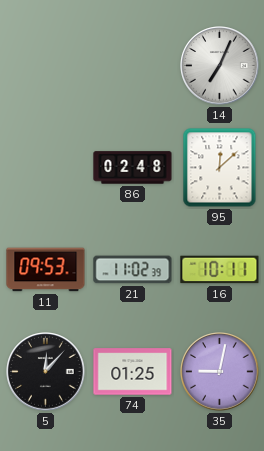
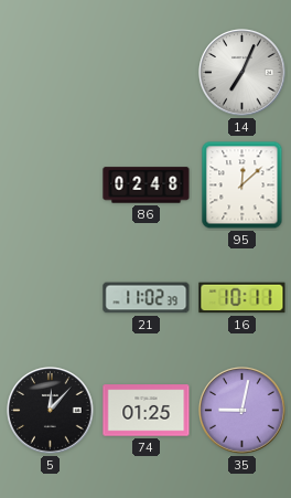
11: 09:53 -> none (46, 270)
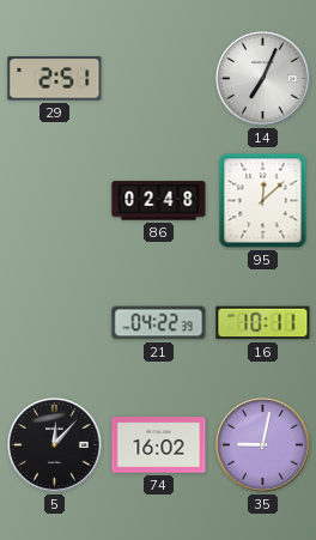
29: none -> 2:51 (55, 79)
21: 11:02 -> 04:22 (159, 323)
74: 01:25 -> 16:02 (159, 445)
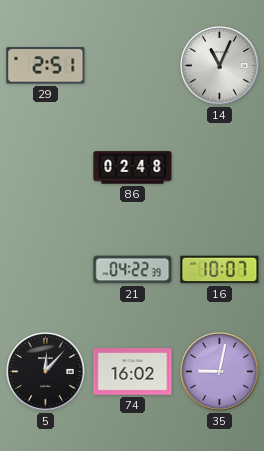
14: 7:04 -> 11:04 (220, 66)
95: 12:08 -> none (263, 201)
16: 10:11 -> 10:07 (220, 270)
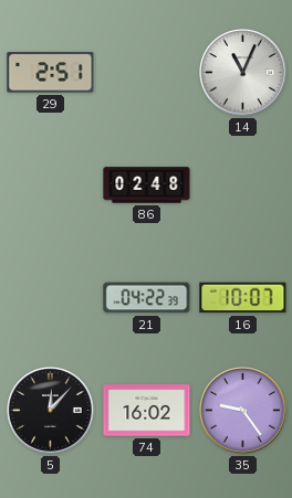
35: 9:02 -> 9:24 (243, 411)
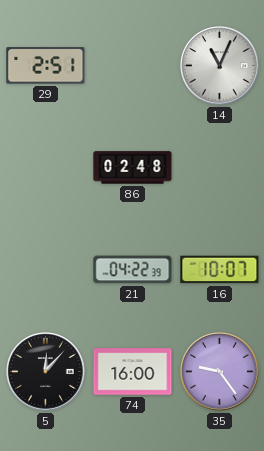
74: 16:02 -> 16:00 (133, 372)
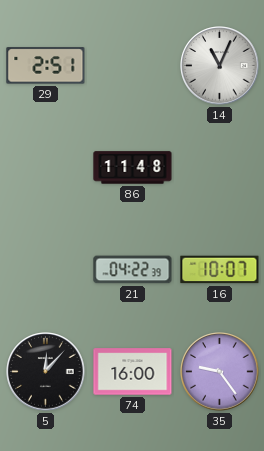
86: 02:48 -> 11:48 (133, 168)
